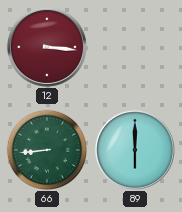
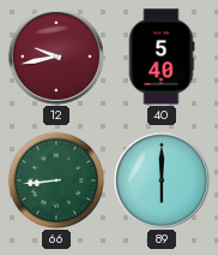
12: 3:16 -> 9:43 (56, 57)
40: none -> 5:40 (162, 57)
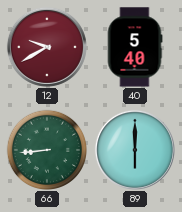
12: 9:43 -> 9:40 (47, 47)
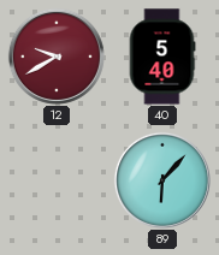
66: 8:44 -> none (46, 149)
89: 6:00 -> 6:07 (162, 180)
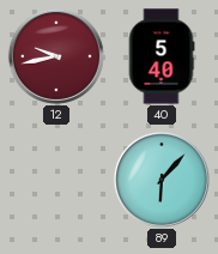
12: 9:40 -> 9:43 (56, 56)
